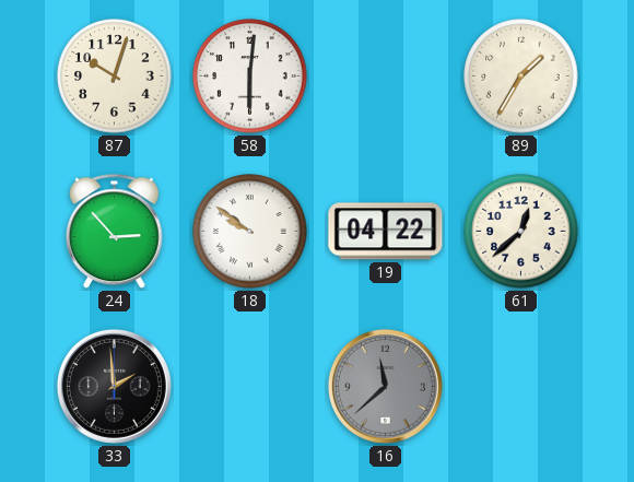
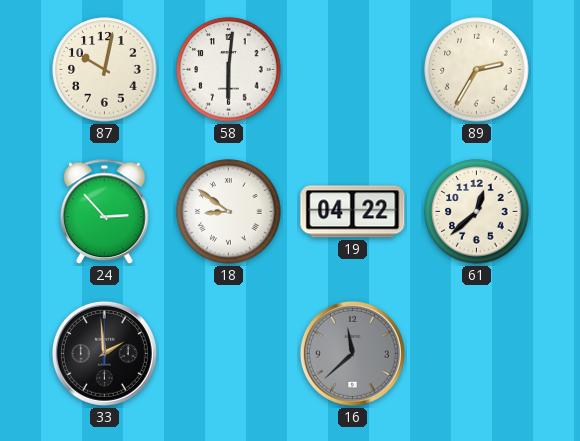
87: 10:03 -> 10:02 (105, 70)
89: 1:35 -> 2:35 (477, 70)
18: 9:51 -> 8:51 (229, 212)
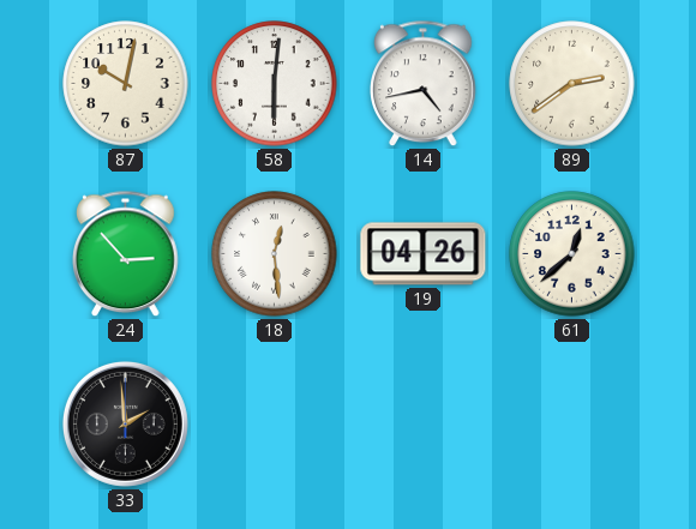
14: none -> 4:43 (424, 84)
89: 2:35 -> 2:39 (572, 84)
18: 8:51 -> 12:29 (275, 254)
19: 04:22 -> 04:26 (424, 254)
16: 11:38 -> none (352, 353)
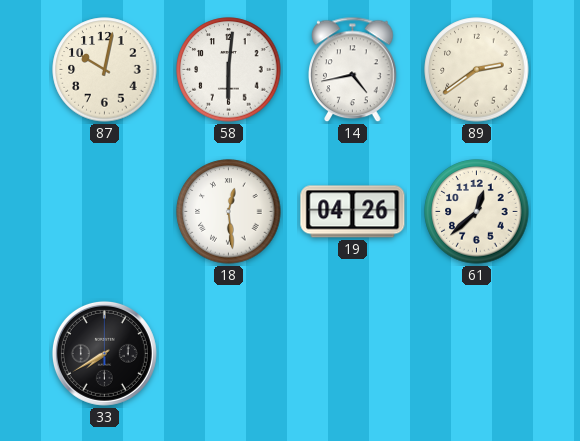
24: 2:53 -> none (126, 254)
33: 1:59 -> 7:40 (104, 353)
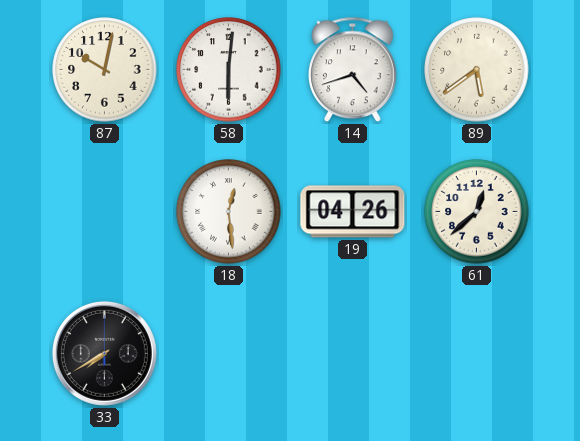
14: 4:43 -> 4:42 (353, 70)
89: 2:39 -> 5:39 (477, 70)
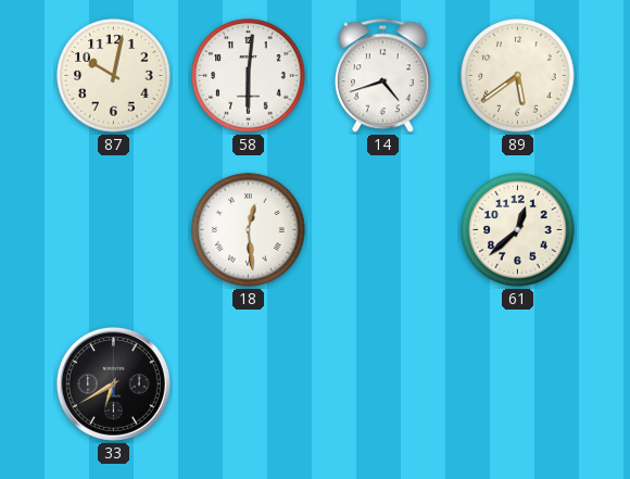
19: 04:26 -> none (353, 212)
33: 7:40 -> 6:40 (113, 383)
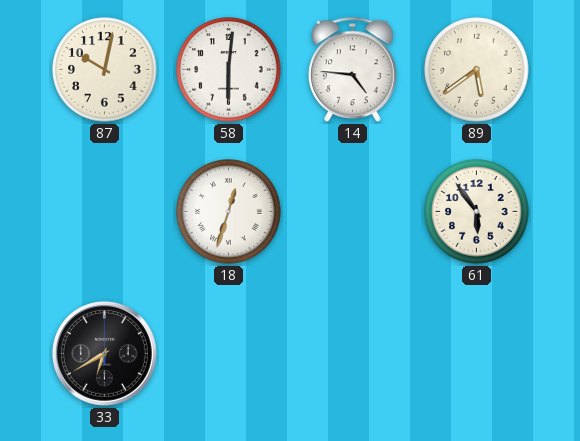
14: 4:42 -> 4:46 (353, 70)
18: 12:29 -> 12:33 (229, 212)
61: 12:38 -> 5:54 (477, 212)
